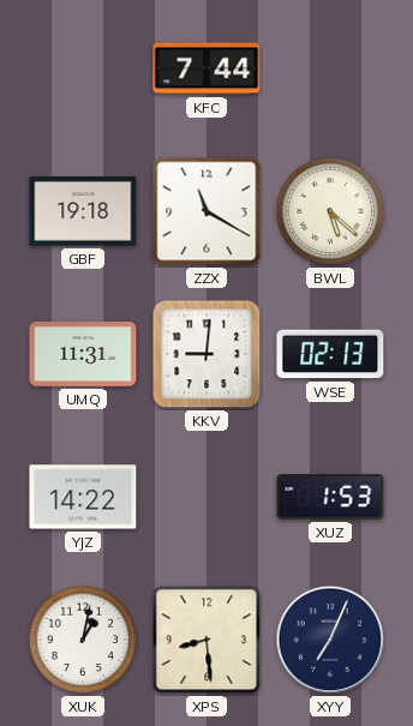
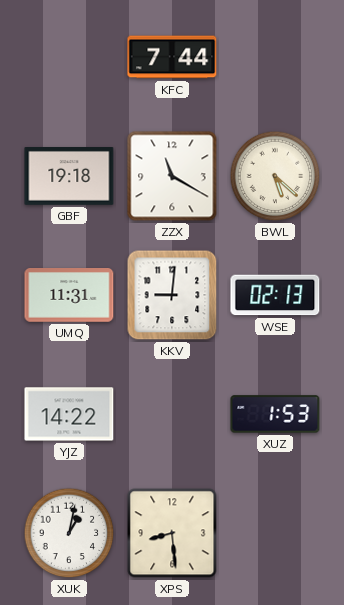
XYY: 7:04 -> none (330, 640)
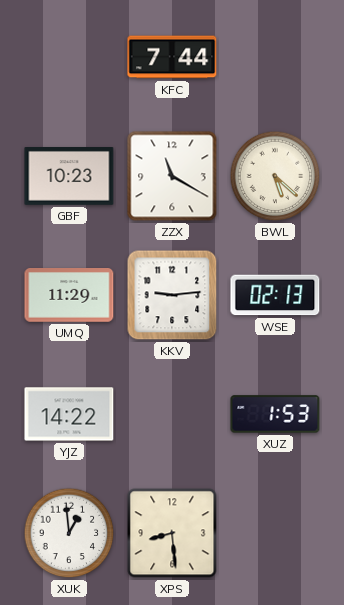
GBF: 19:18 -> 10:23 (69, 177)
UMQ: 11:31 -> 11:29 (69, 296)
KKV: 9:01 -> 9:14 (172, 295)
XUK: 1:02 -> 12:59 (69, 533)
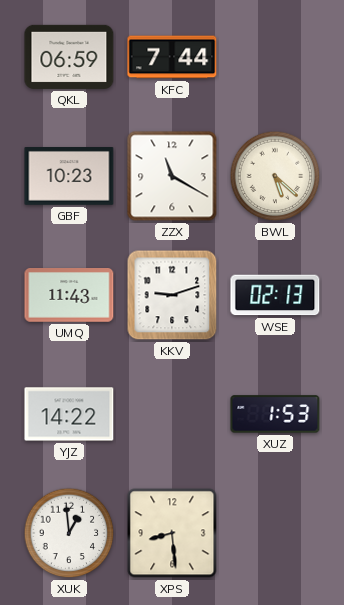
QKL: none -> 06:59 (69, 57)
UMQ: 11:29 -> 11:43 (69, 296)
KKV: 9:14 -> 9:12 (172, 295)
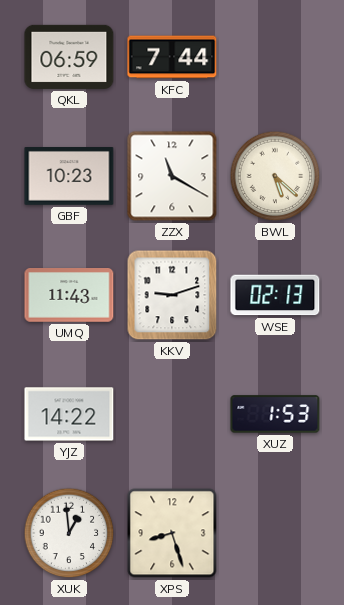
XPS: 8:29 -> 8:27 (172, 533)
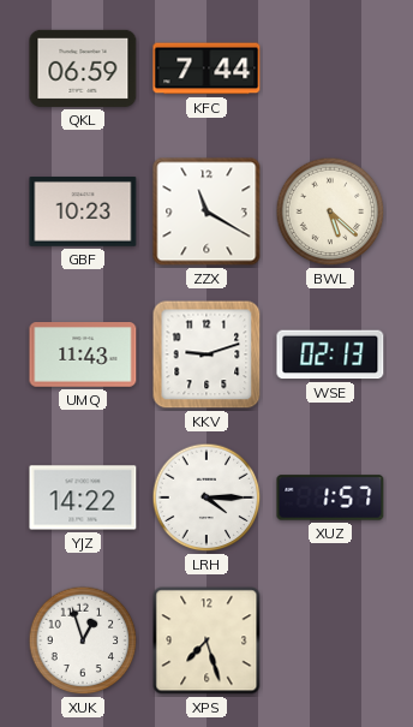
LRH: none -> 4:15 (206, 497)
XUZ: 1:53 -> 1:57 (330, 497)
XUK: 12:59 -> 12:57 (83, 640)
XPS: 8:27 -> 7:27 (206, 640)
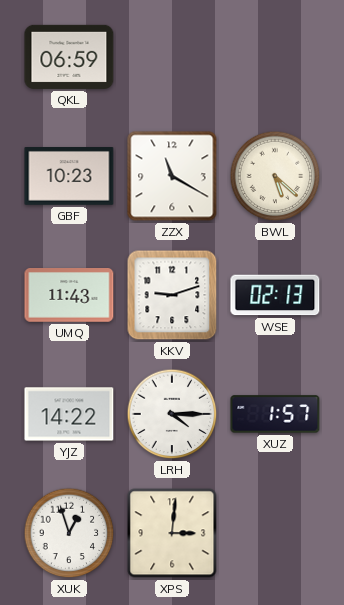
KFC: 7:44 -> none (206, 68)
XPS: 7:27 -> 3:01 (172, 533)
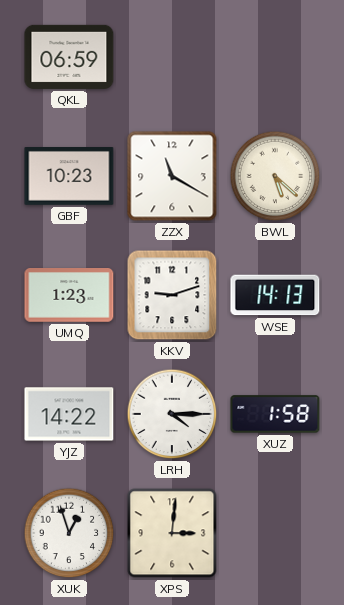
UMQ: 11:43 -> 1:23 (69, 296)
WSE: 02:13 -> 14:13 (275, 295)
XUZ: 1:57 -> 1:58 (275, 414)
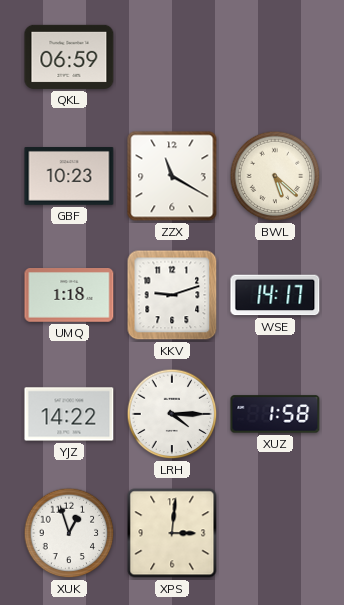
UMQ: 1:23 -> 1:18 (69, 296)
WSE: 14:13 -> 14:17 (275, 295)
